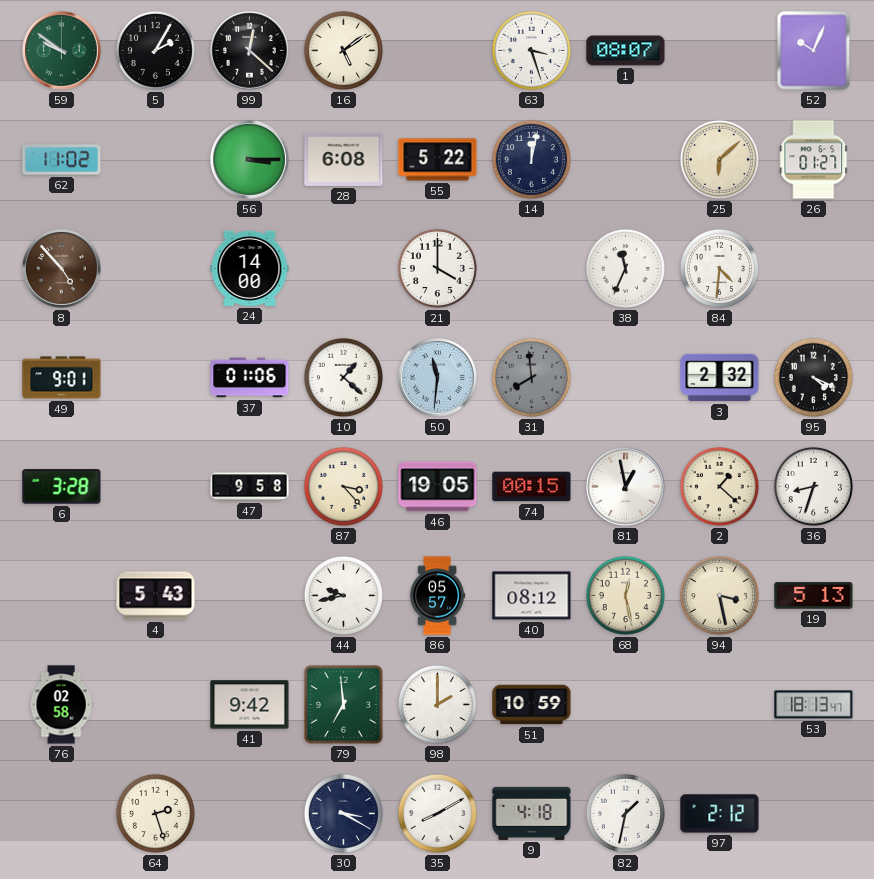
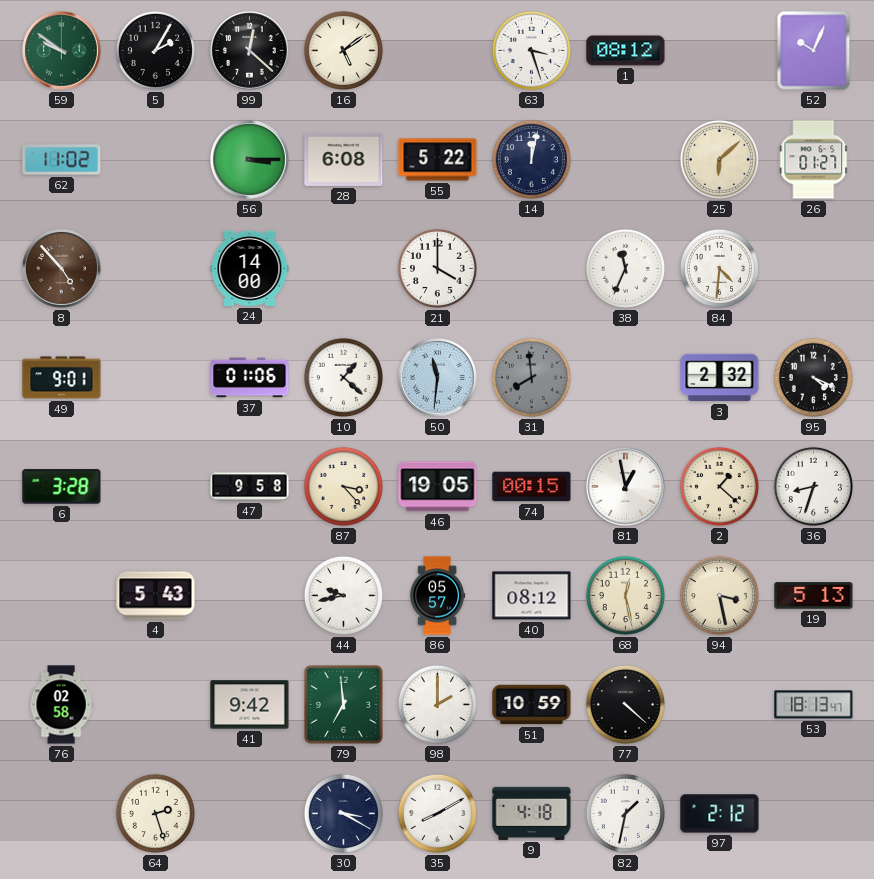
1: 08:07 -> 08:12 (626, 51)
77: none -> 4:22 (625, 704)
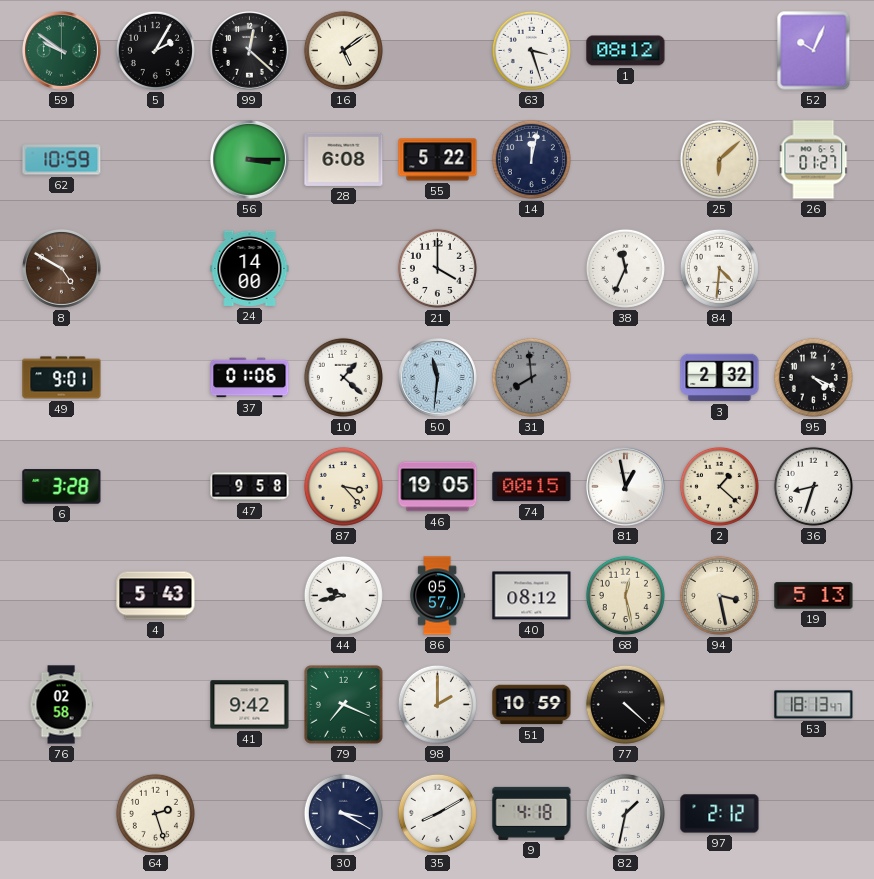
62: 11:02 -> 10:59 (62, 160)
8: 4:53 -> 4:50 (62, 269)
79: 6:59 -> 7:19 (343, 704)
